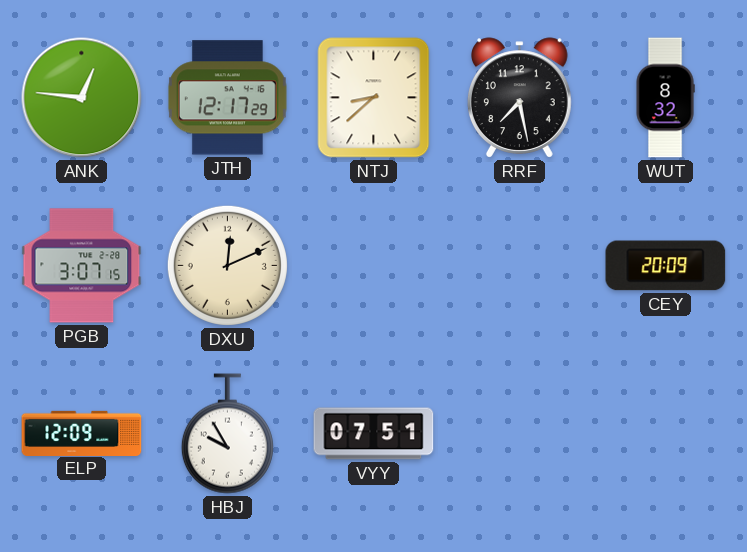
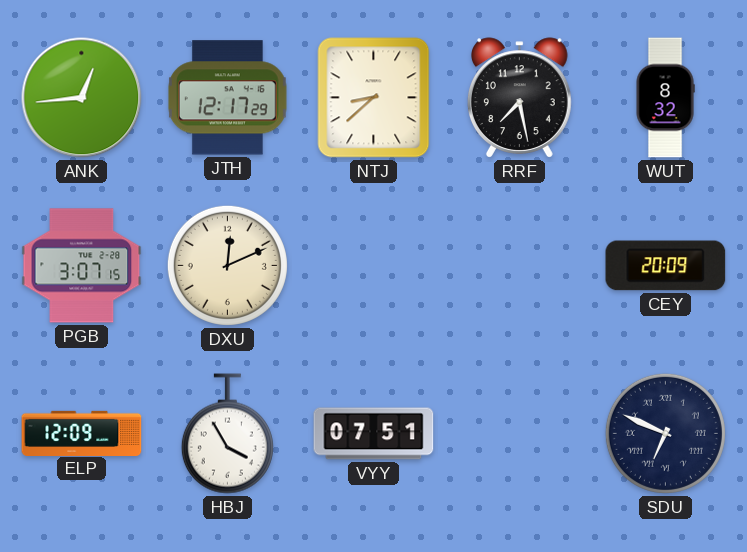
ANK: 12:46 -> 12:44 (82, 98)
HBJ: 9:55 -> 3:55 (227, 434)
SDU: none -> 6:49 (665, 433)
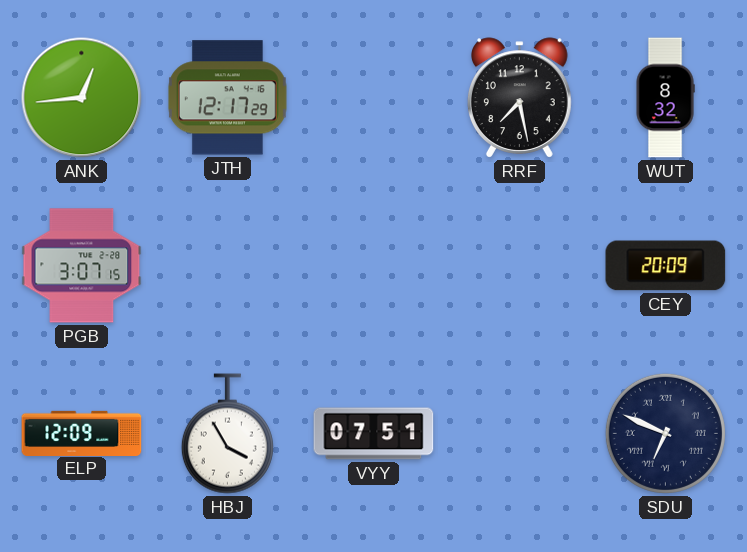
NTJ: 8:38 -> none (374, 98)
DXU: 12:11 -> none (227, 265)
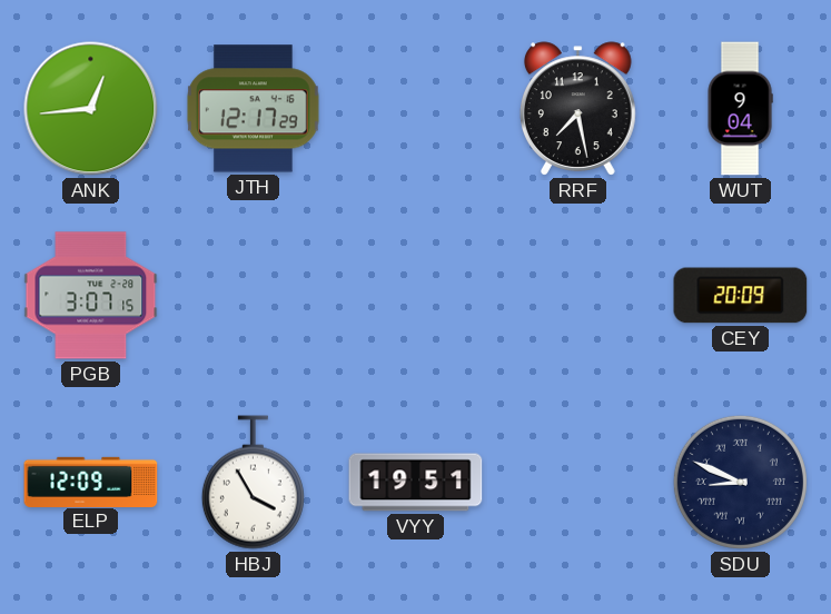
WUT: 8:32 -> 9:04 (740, 109)
VYY: 07:51 -> 19:51 (416, 483)
SDU: 6:49 -> 8:49 (740, 482)
